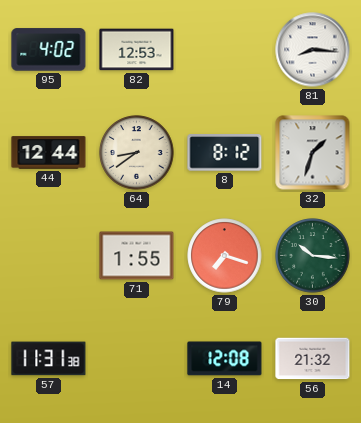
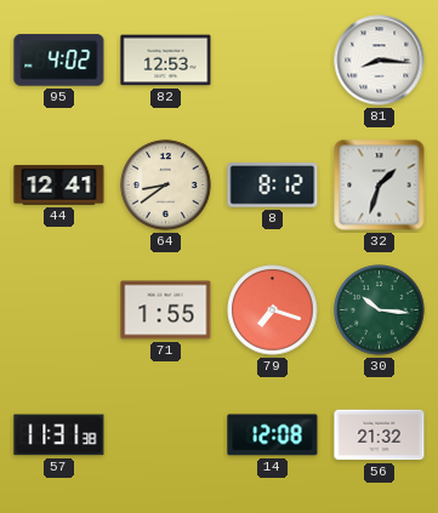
44: 12:44 -> 12:41 (59, 186)
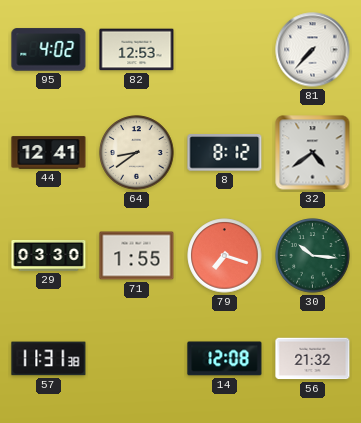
81: 8:16 -> 7:37 (313, 50)
32: 1:33 -> 4:39 (313, 153)
29: none -> 03:30 (49, 255)
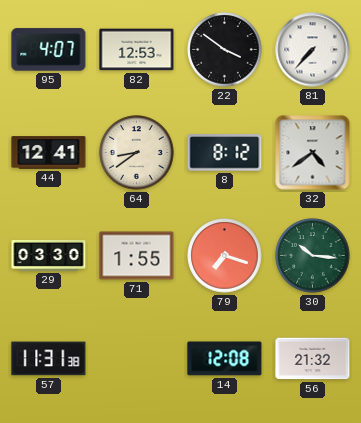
95: 4:02 -> 4:07 (49, 50)
22: none -> 3:51 (225, 50)
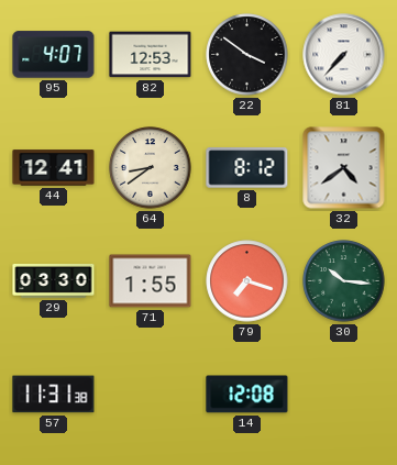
56: 21:32 -> none (313, 359)
